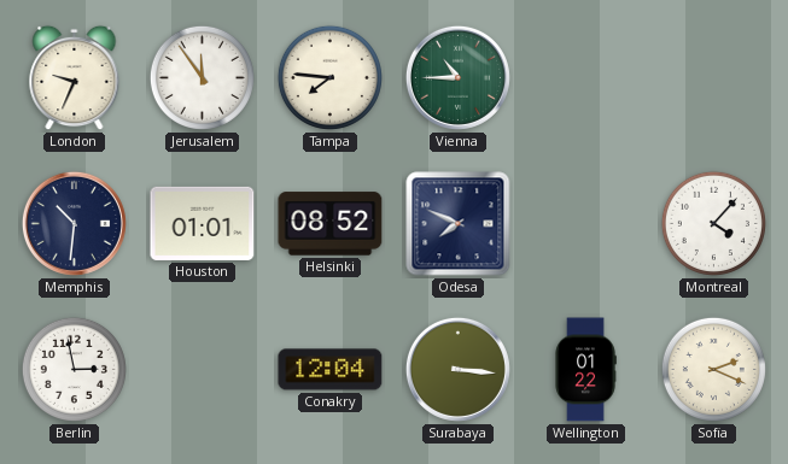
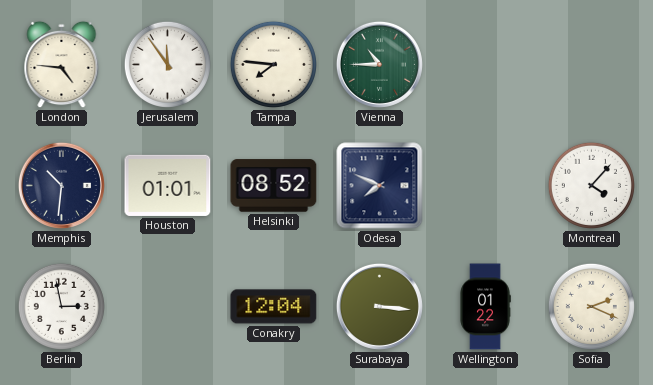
London: 9:34 -> 4:46 (62, 65)
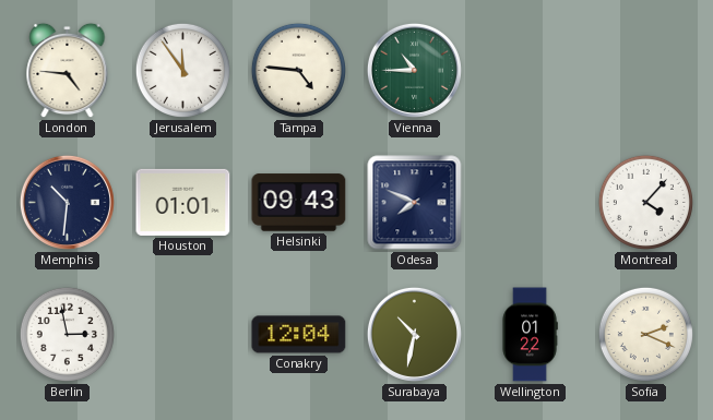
Tampa: 7:46 -> 4:46 (298, 70)
Helsinki: 08:52 -> 09:43 (299, 203)
Surabaya: 3:16 -> 10:32 (414, 334)
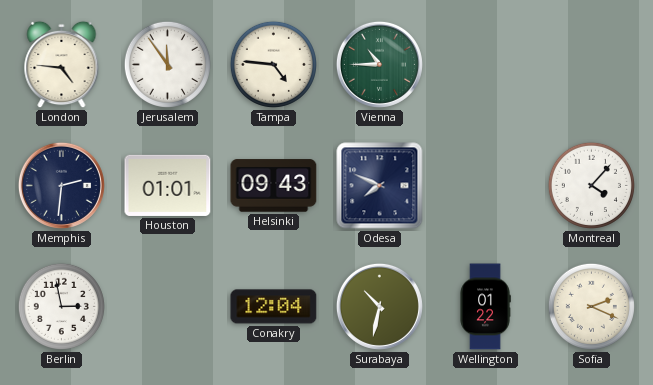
Memphis: 10:31 -> 2:31 (61, 185)
